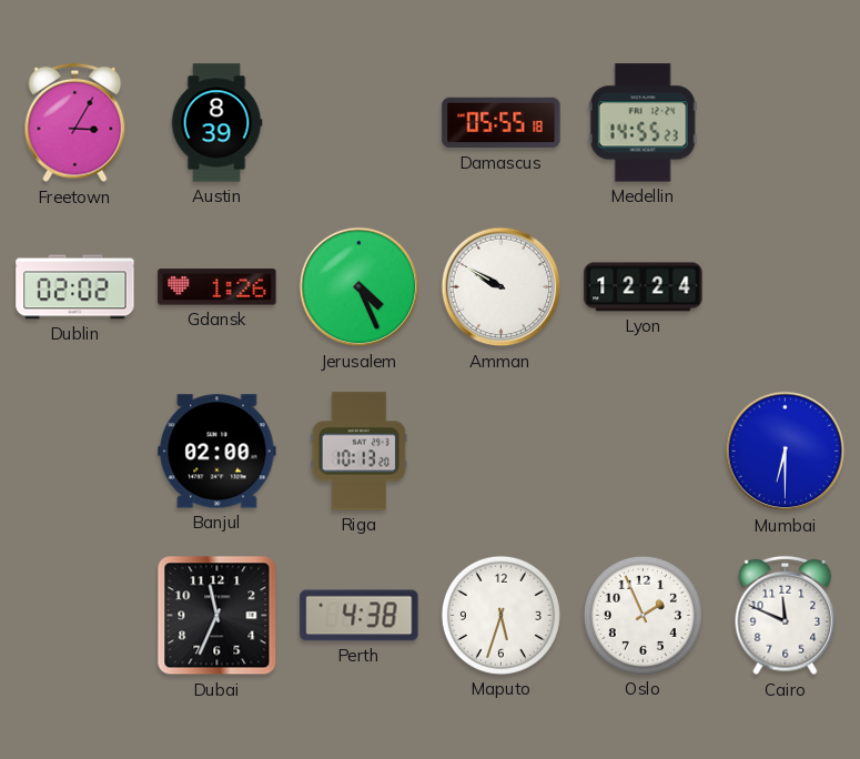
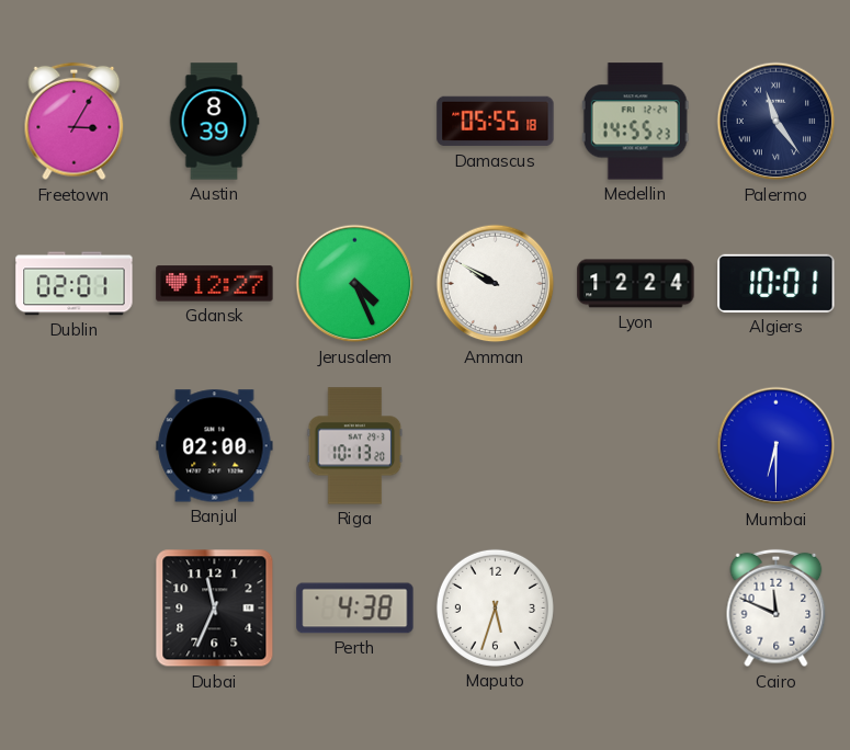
Palermo: none -> 11:24 (777, 122)
Dublin: 02:02 -> 02:01 (75, 284)
Gdansk: 1:26 -> 12:27 (215, 284)
Algiers: none -> 10:01 (777, 283)
Oslo: 1:56 -> none (643, 615)
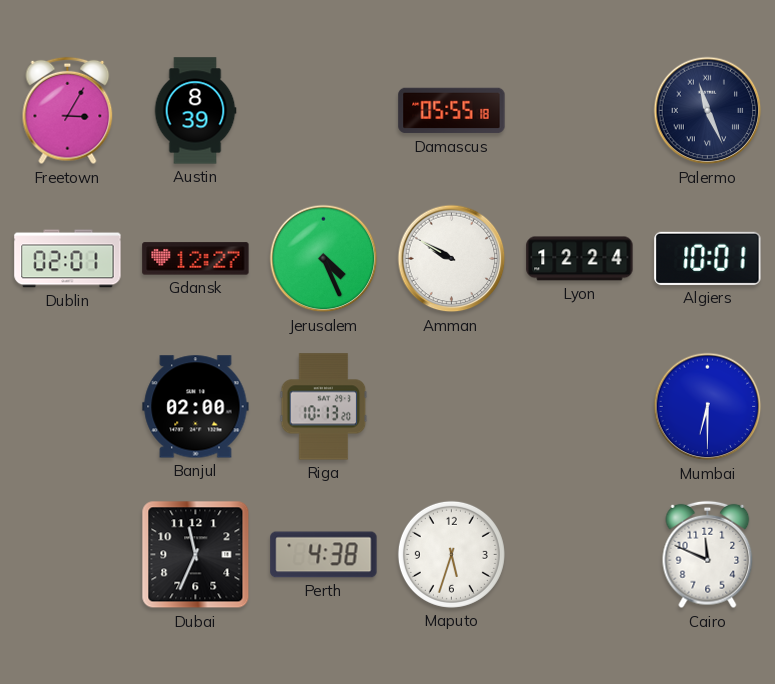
Medellin: 14:55 -> none (635, 122)
Palermo: 11:24 -> 11:26 (708, 111)
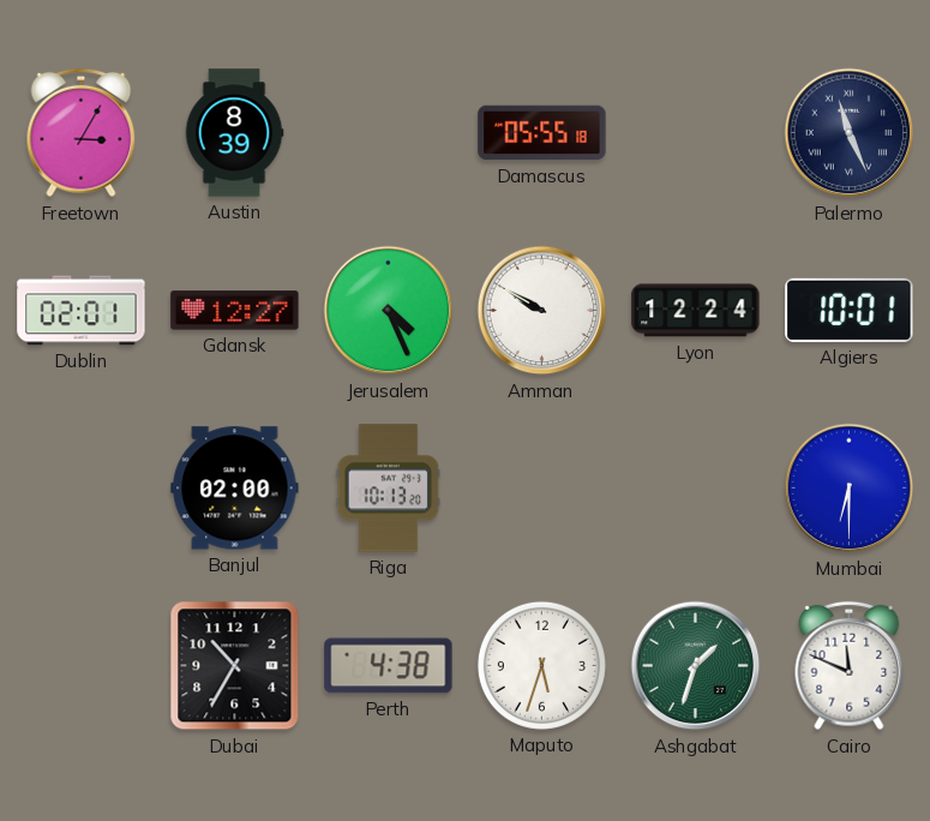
Dubai: 11:34 -> 10:35 (235, 666)
Ashgabat: none -> 1:33 (696, 666)
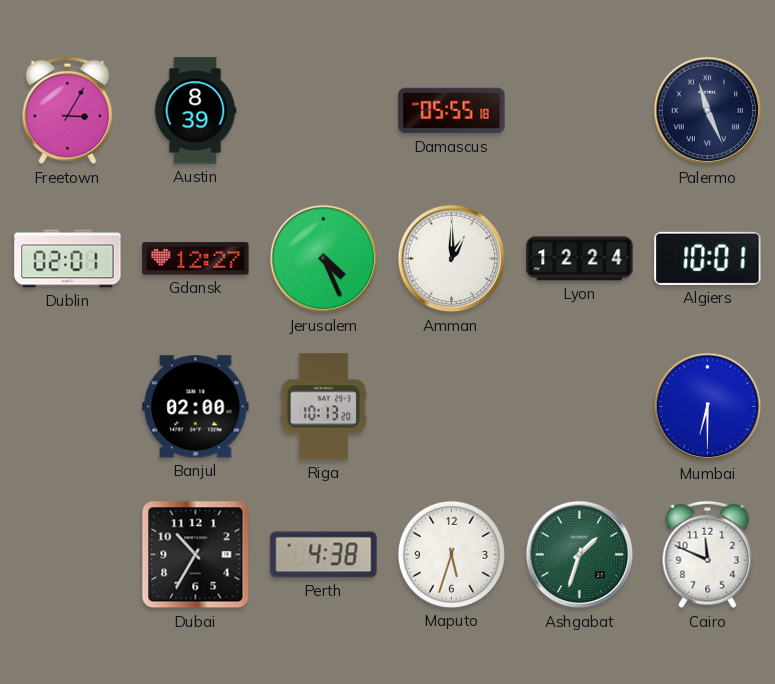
Amman: 9:50 -> 1:00 (452, 259)
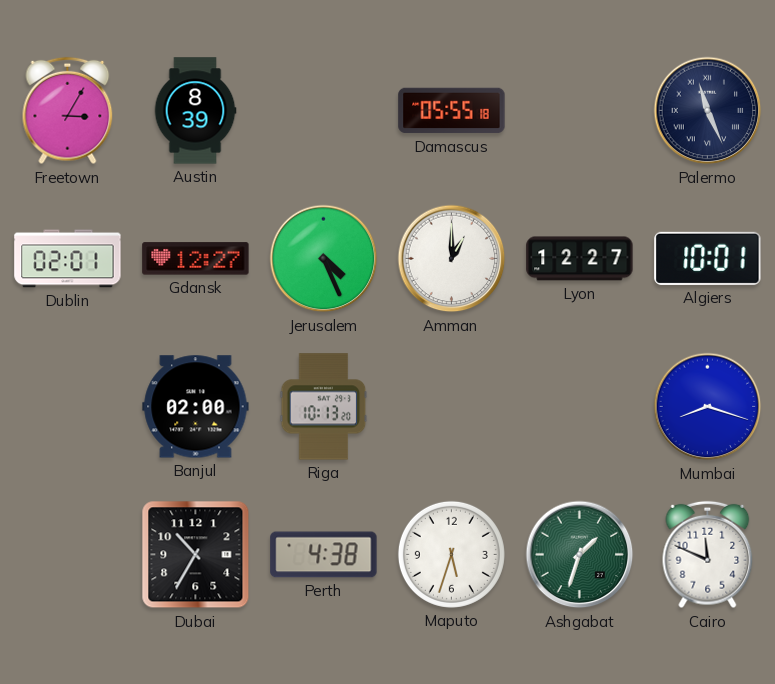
Lyon: 12:24 -> 12:27 (580, 259)
Mumbai: 6:30 -> 8:18 (708, 407)
